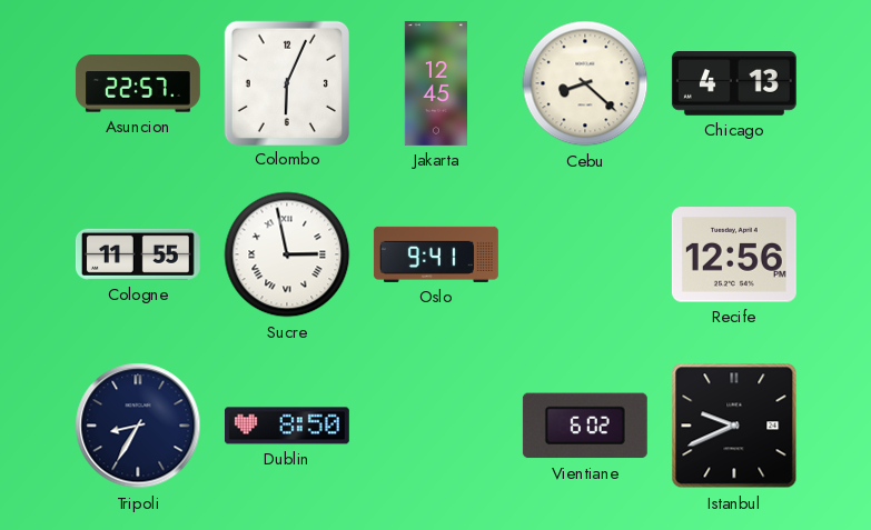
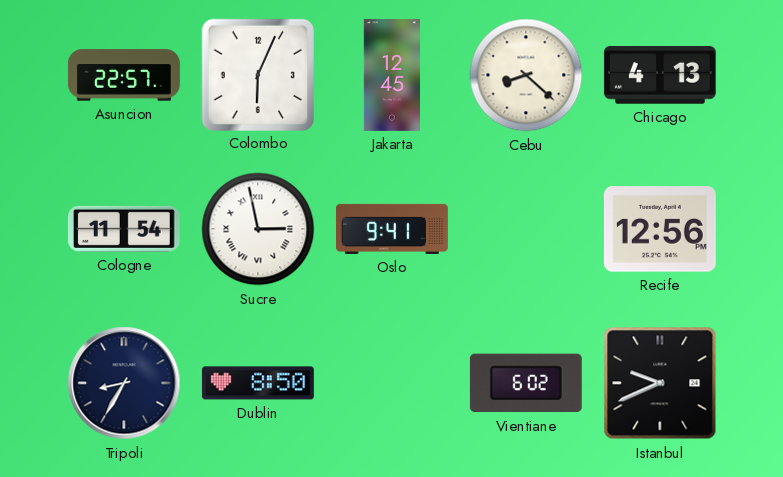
Cologne: 11:55 -> 11:54 (124, 229)
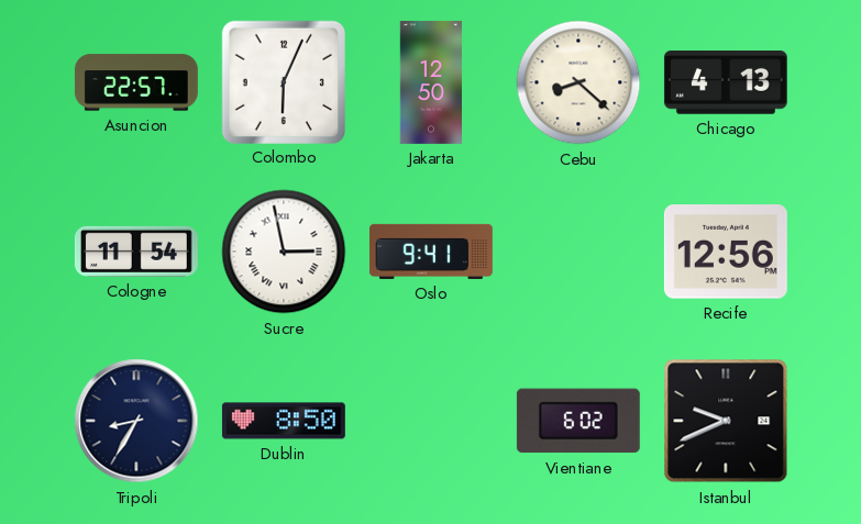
Jakarta: 12:45 -> 12:50 (431, 82)
